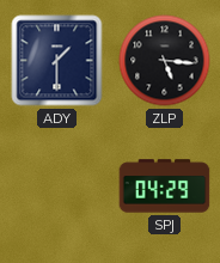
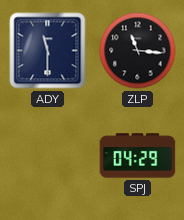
ADY: 1:30 -> 11:30 (48, 51)
ZLP: 5:16 -> 11:16 (138, 51)
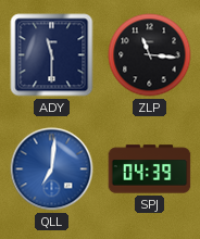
QLL: none -> 7:01 (52, 169)
SPJ: 04:29 -> 04:39 (150, 169)
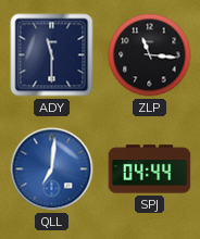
SPJ: 04:39 -> 04:44 (150, 169)
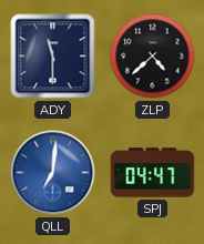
ZLP: 11:16 -> 4:38 (153, 57)
SPJ: 04:44 -> 04:47 (153, 173)
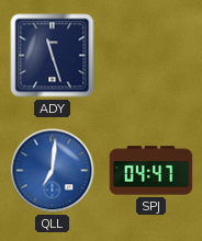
ADY: 11:30 -> 11:27 (53, 56)
ZLP: 4:38 -> none (153, 57)
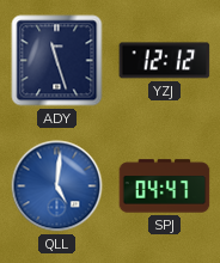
YZJ: none -> 12:12 (165, 61)
QLL: 7:01 -> 5:01 (57, 186)
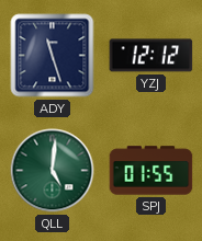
QLL dial: blue -> green (53, 171)
SPJ: 04:47 -> 01:55 (151, 171)
